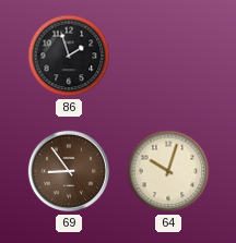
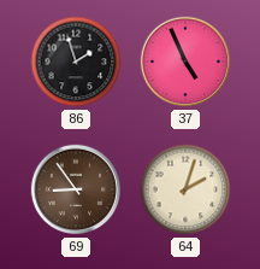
37: none -> 4:56 (185, 62)
64: 10:03 -> 2:03 (185, 189)
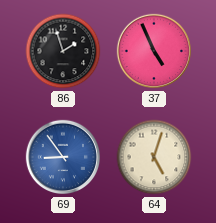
69 dial: brown -> blue (63, 157)
64: 2:03 -> 5:03 (154, 157)
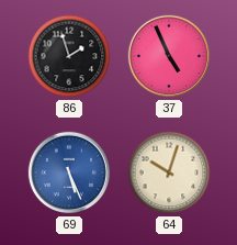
69: 8:54 -> 5:26 (69, 172)
64: 5:03 -> 10:03 (169, 172)
